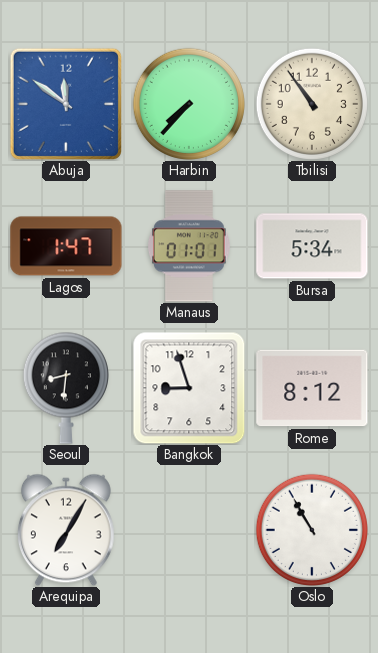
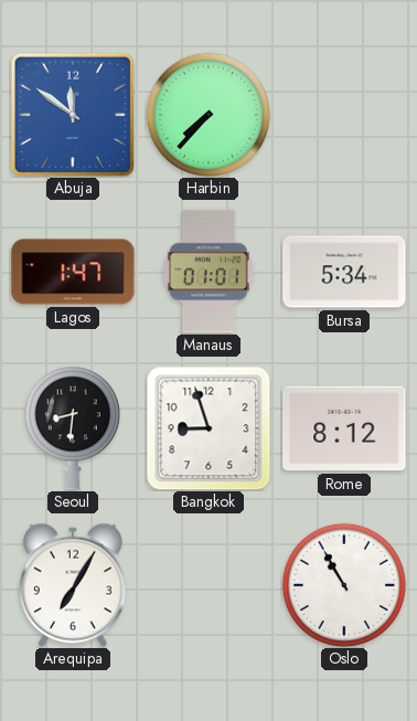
Tbilisi: 10:54 -> none (312, 104)
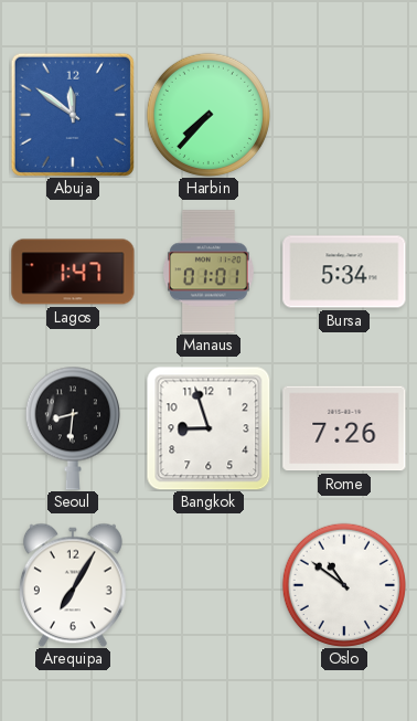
Rome: 8:12 -> 7:26 (344, 428)
Oslo: 10:55 -> 10:51 (344, 585)
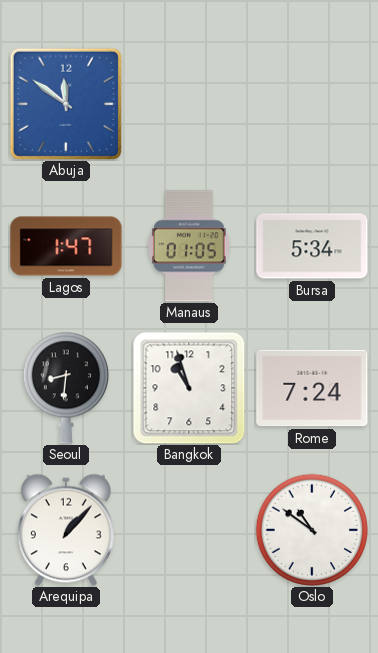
Harbin: 7:37 -> none (209, 115)
Manaus: 01:01 -> 01:05 (190, 246)
Bangkok: 8:57 -> 10:57 (189, 388)
Rome: 7:26 -> 7:24 (312, 388)
Arequipa: 7:05 -> 1:07 (66, 530)
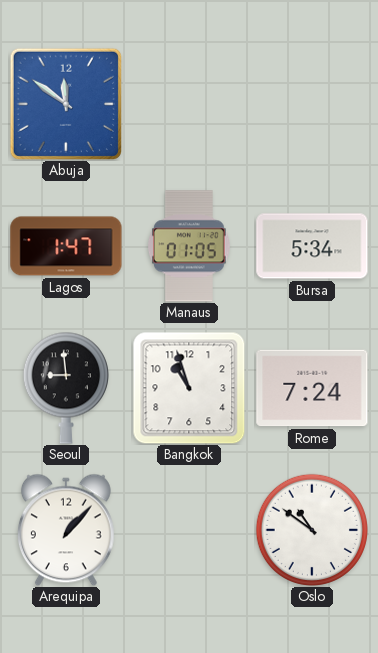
Seoul: 8:31 -> 8:59 (66, 388)
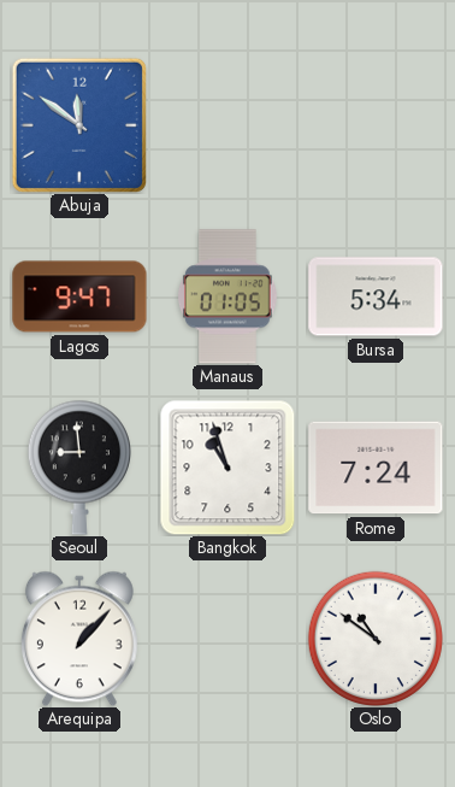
Lagos: 1:47 -> 9:47 (79, 296)
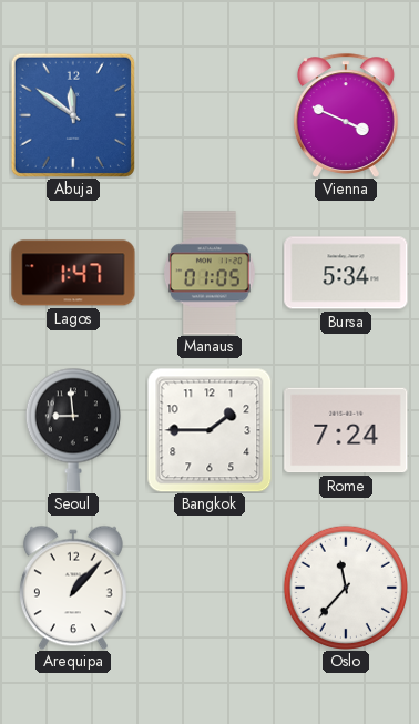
Vienna: none -> 3:49 (346, 115)
Lagos: 9:47 -> 1:47 (73, 273)
Bangkok: 10:57 -> 1:45 (209, 430)
Oslo: 10:51 -> 11:37 (346, 588)
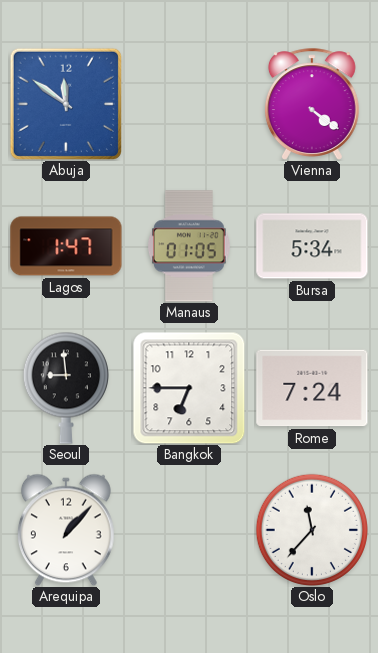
Vienna: 3:49 -> 4:21 (312, 104)
Bangkok: 1:45 -> 6:45 (189, 388)
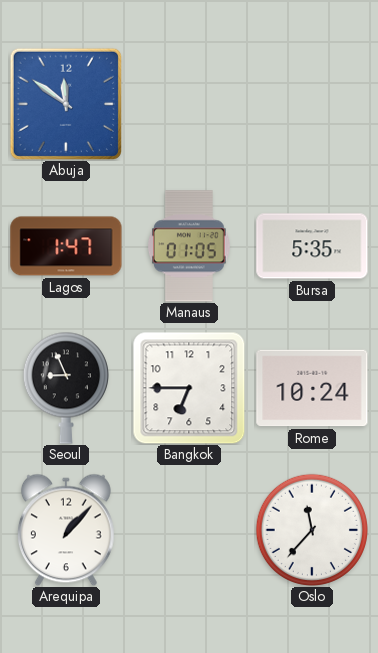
Vienna: 4:21 -> none (312, 104)
Bursa: 5:34 -> 5:35 (312, 246)
Seoul: 8:59 -> 8:56 (66, 388)
Rome: 7:24 -> 10:24 (312, 388)
